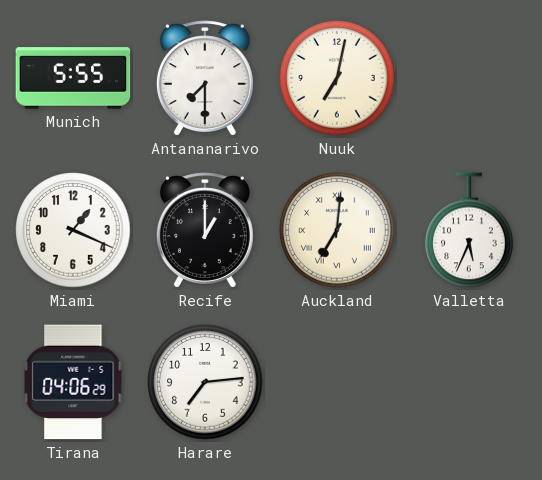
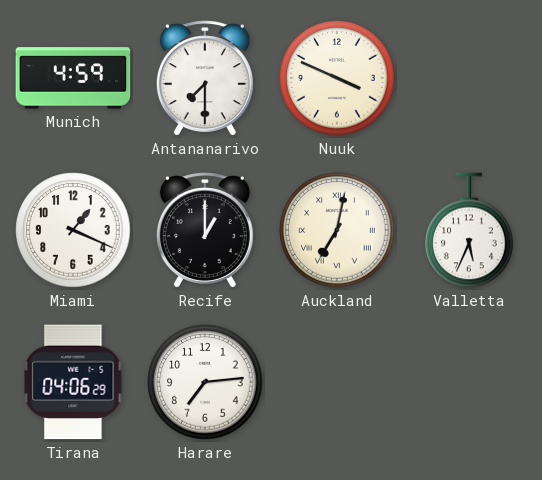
Munich: 5:55 -> 4:59 (73, 78)
Nuuk: 7:02 -> 3:49 (337, 78)
Auckland: 7:01 -> 7:02 (337, 230)
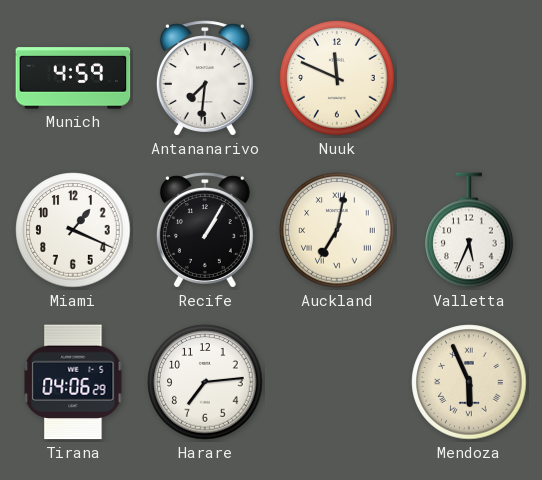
Antananarivo: 7:30 -> 7:31 (205, 78)
Nuuk: 3:49 -> 11:49 (337, 78)
Recife: 1:00 -> 1:05 (205, 230)
Mendoza: none -> 5:56 (469, 382)
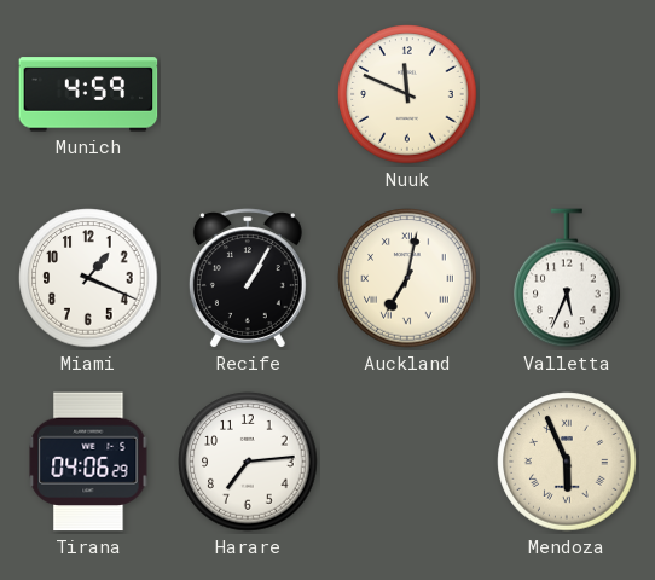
Antananarivo: 7:31 -> none (205, 78)
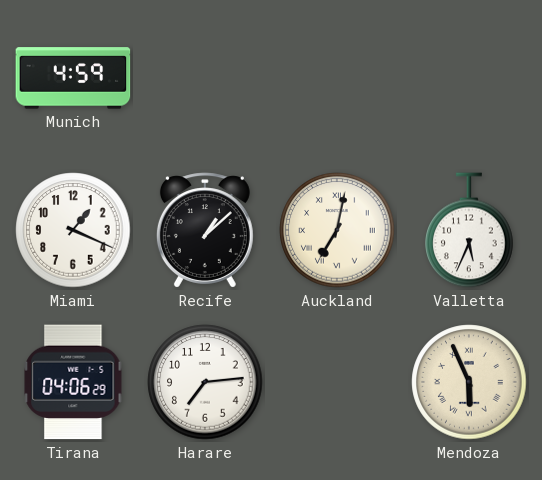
Nuuk: 11:49 -> none (407, 94)
Recife: 1:05 -> 1:08 (205, 230)
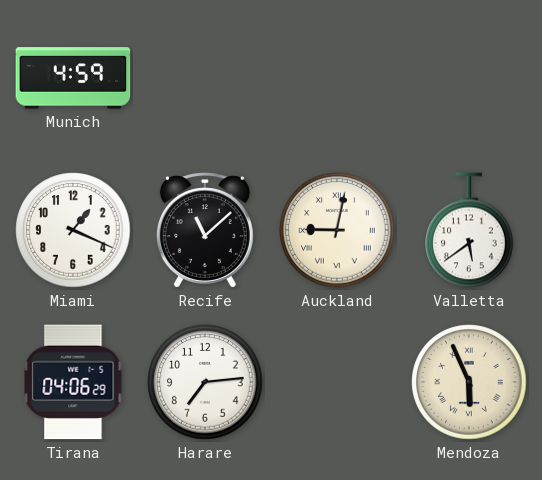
Recife: 1:08 -> 11:08 (205, 230)
Auckland: 7:02 -> 9:02 (337, 230)
Valletta: 5:34 -> 5:39 (469, 230)
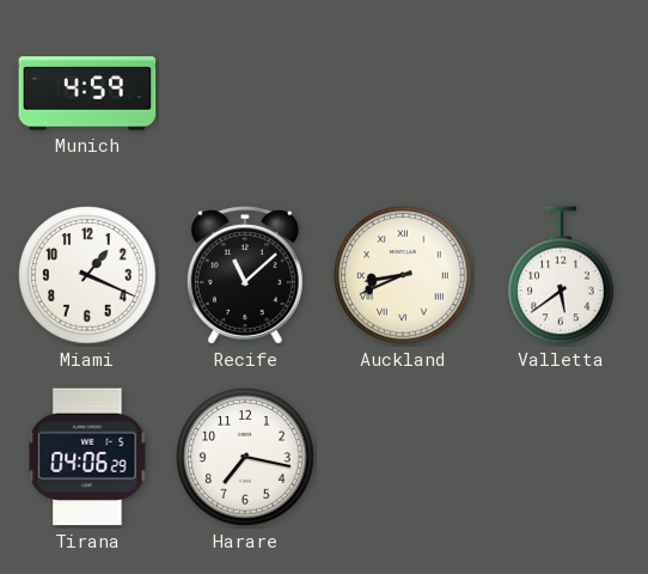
Auckland: 9:02 -> 8:41 (403, 275)
Harare: 7:14 -> 7:17 (245, 457)
Mendoza: 5:56 -> none (469, 382)
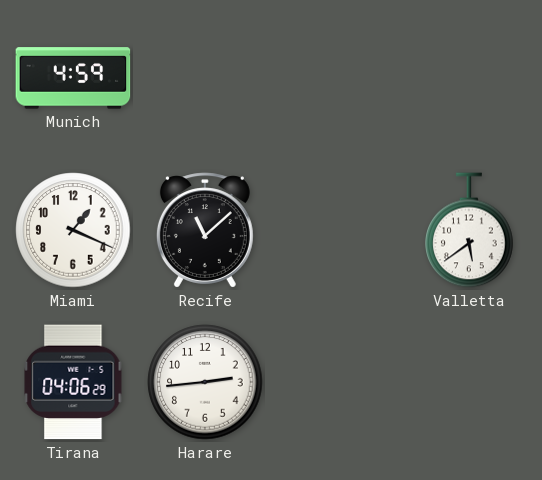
Auckland: 8:41 -> none (403, 275)
Harare: 7:17 -> 2:44 (205, 382)
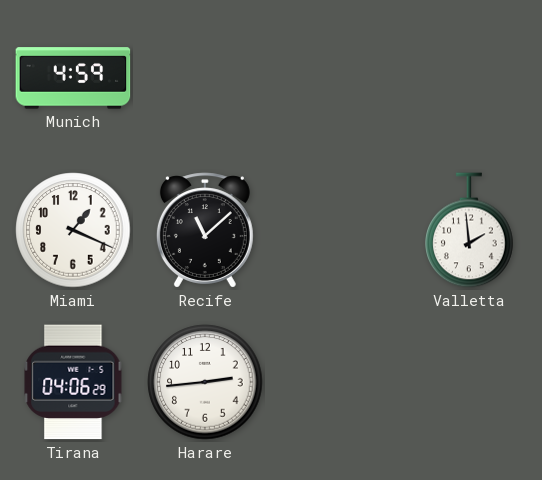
Valletta: 5:39 -> 1:59 (469, 230)
